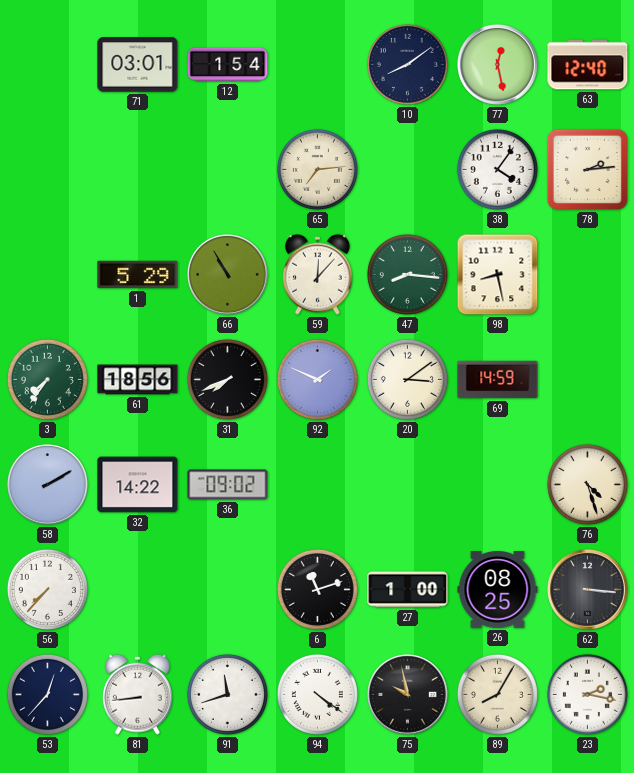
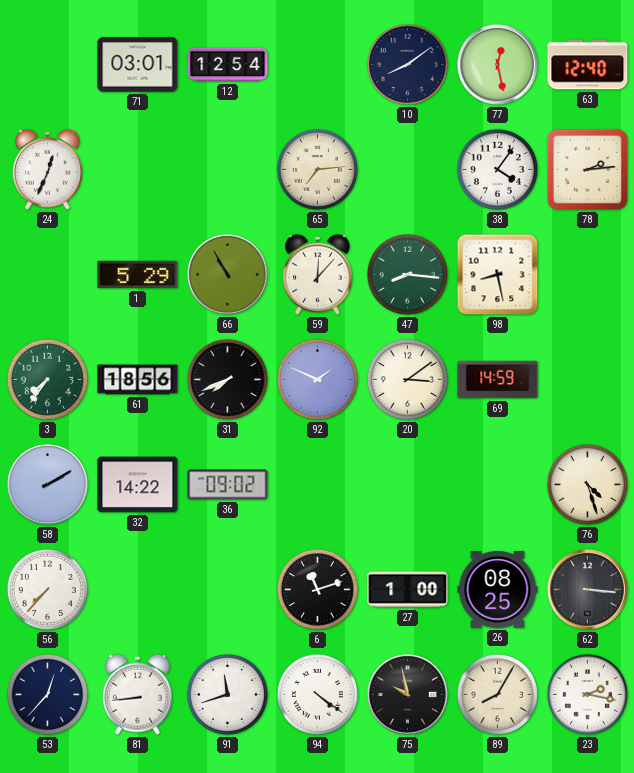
12: 1:54 -> 12:54 (228, 65)
24: none -> 12:34 (47, 169)
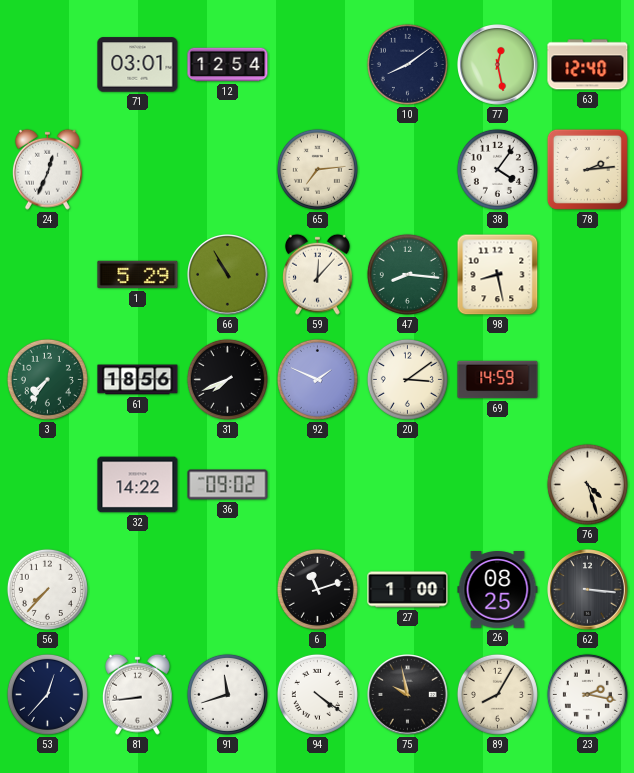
58: 2:10 -> none (48, 485)
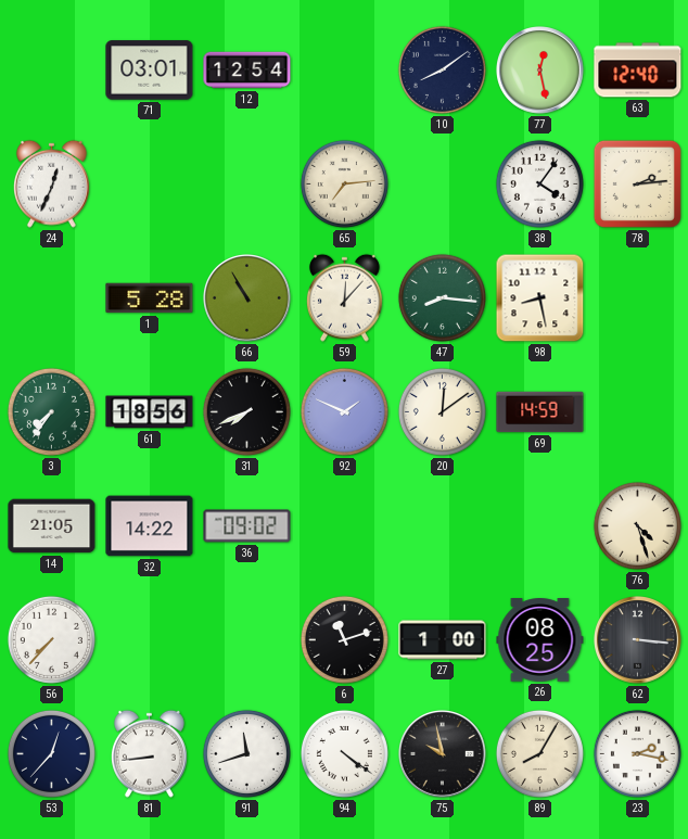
1: 5:29 -> 5:28 (150, 298)
20: 3:09 -> 12:09 (442, 411)
14: none -> 21:05 (52, 526)
